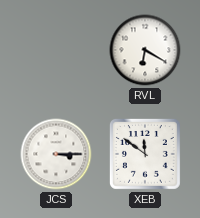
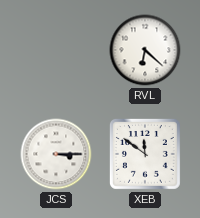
RVL: 6:20 -> 6:22 (145, 50)
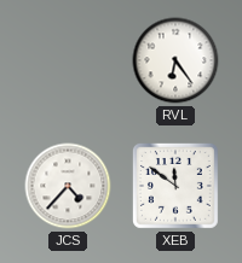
RVL: 6:22 -> 6:24 (175, 60)
JCS: 3:15 -> 4:37 (68, 186)
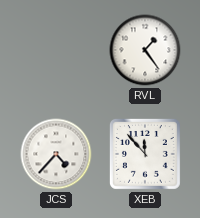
RVL: 6:24 -> 1:24 (145, 50)
XEB: 11:51 -> 11:53 (146, 155)
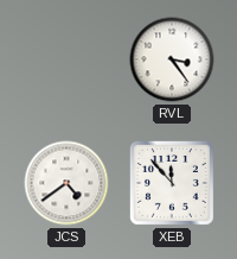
RVL: 1:24 -> 3:24 (172, 59)
JCS: 4:37 -> 4:39 (66, 183)
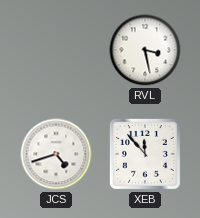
RVL: 3:24 -> 3:28 (145, 50)
JCS: 4:39 -> 4:42 (56, 154)
